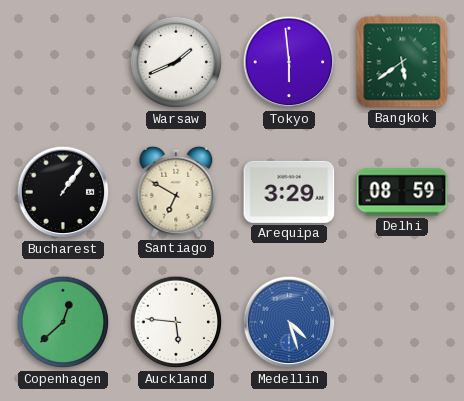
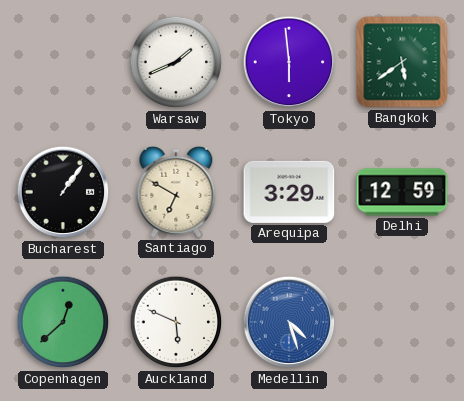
Delhi: 08:59 -> 12:59 (402, 192)
Auckland: 5:46 -> 5:49 (176, 322)
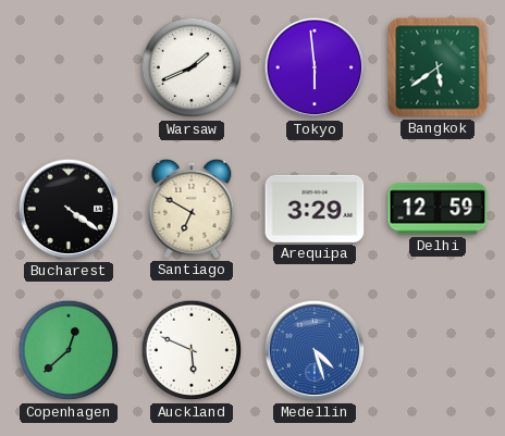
Bucharest: 1:06 -> 4:21 (69, 209)
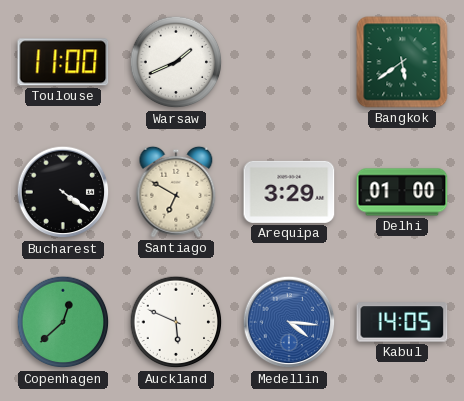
Toulouse: none -> 11:00 (63, 62)
Tokyo: 5:59 -> none (315, 67)
Delhi: 12:59 -> 01:00 (402, 192)
Medellin: 4:27 -> 4:16 (289, 322)
Kabul: none -> 14:05 (402, 322)
